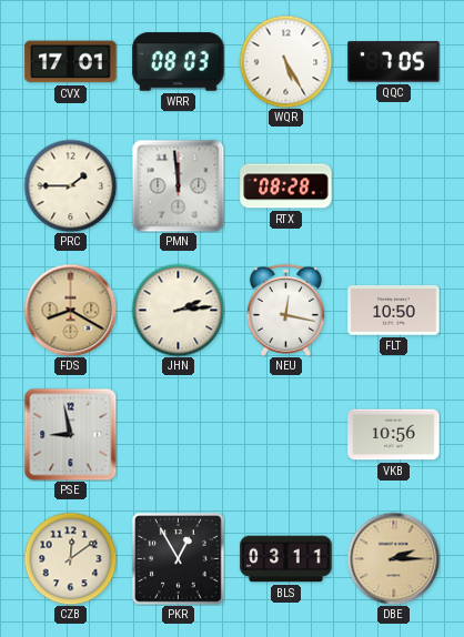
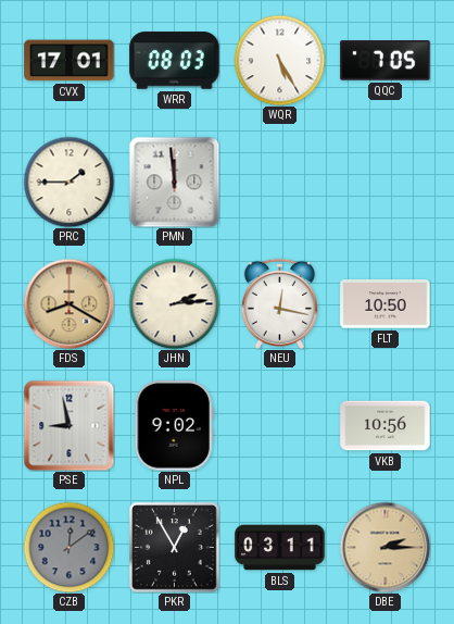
RTX: 08:28 -> none (286, 186)
NPL: none -> 9:02 (174, 426)
CZB dial: cream -> grey (68, 547)
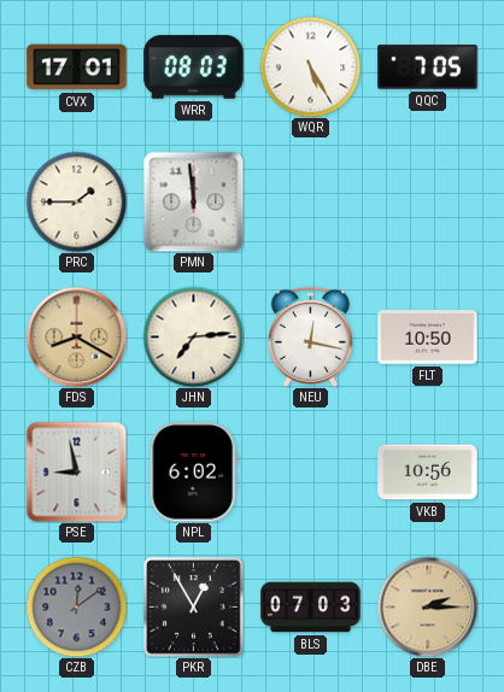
JHN: 2:14 -> 7:14 (193, 336)
NPL: 9:02 -> 6:02 (193, 473)
BLS: 03:11 -> 07:03 (311, 608)
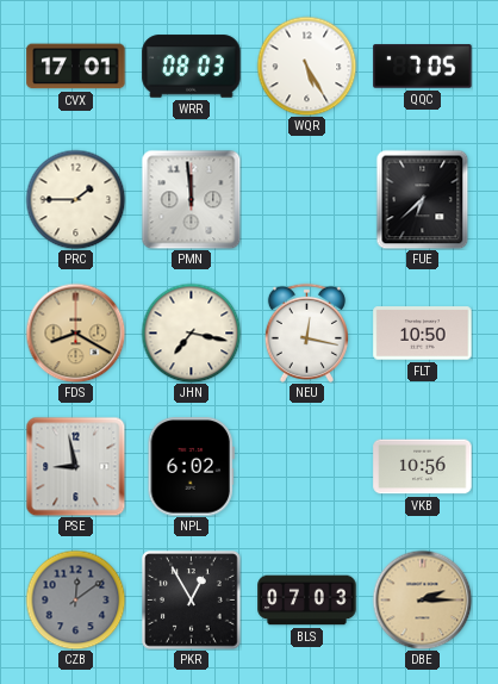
FUE: none -> 6:38 (423, 199)
JHN: 7:14 -> 7:17 (191, 332)
